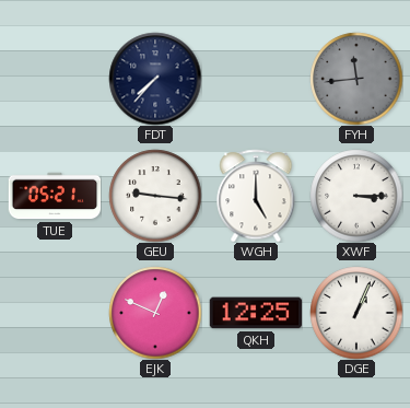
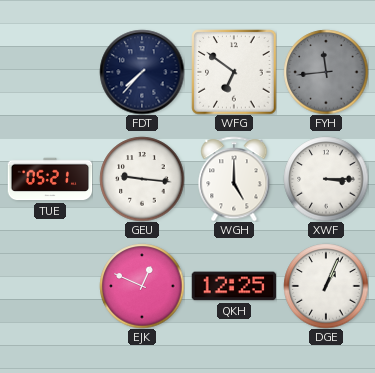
WFG: none -> 6:51 (234, 72)
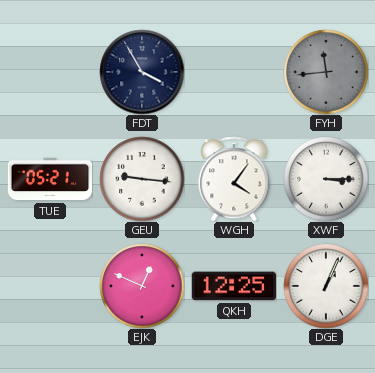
FDT: 7:37 -> 3:55 (142, 72)
WFG: 6:51 -> none (234, 72)
WGH: 5:00 -> 4:06 (234, 179)
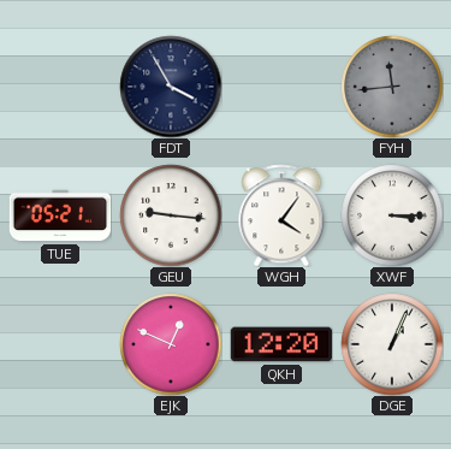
QKH: 12:25 -> 12:20 (281, 344)
